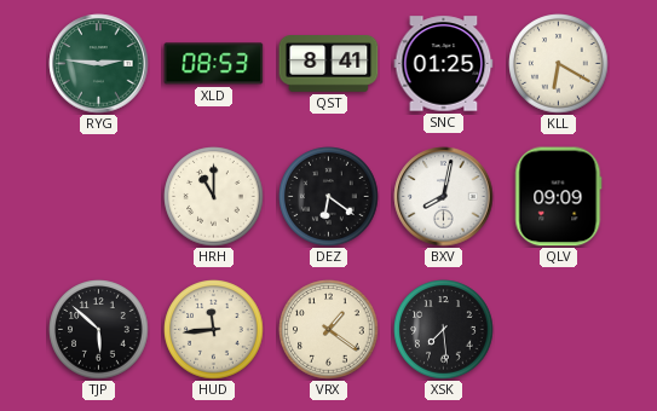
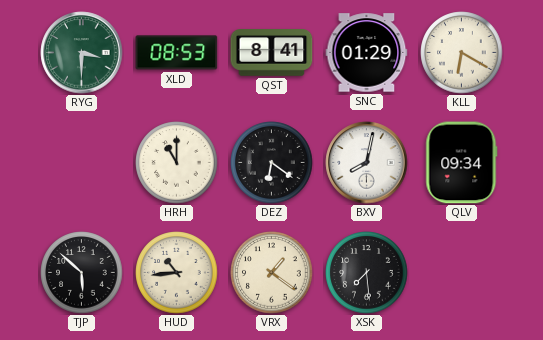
RYG: 2:46 -> 3:30 (82, 53)
SNC: 01:25 -> 01:29 (367, 53)
QLV: 09:09 -> 09:34 (462, 163)
HUD: 11:44 -> 10:44 (177, 273)
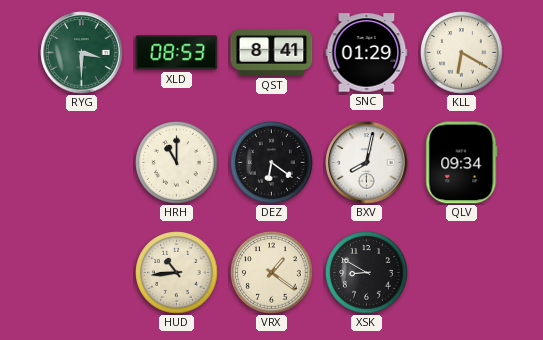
TJP: 5:52 -> none (82, 273)
XSK: 7:29 -> 8:50 (367, 273)
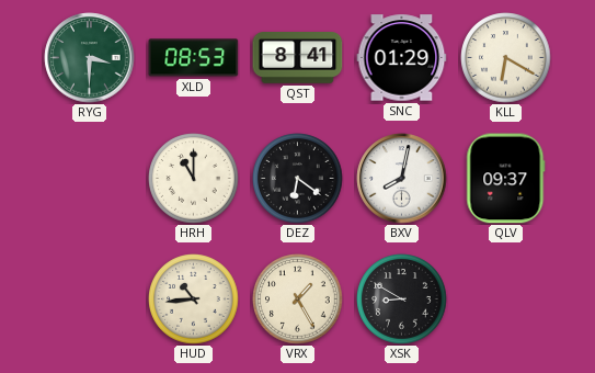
QLV: 09:34 -> 09:37 (506, 179)
VRX: 1:21 -> 1:25 (298, 299)
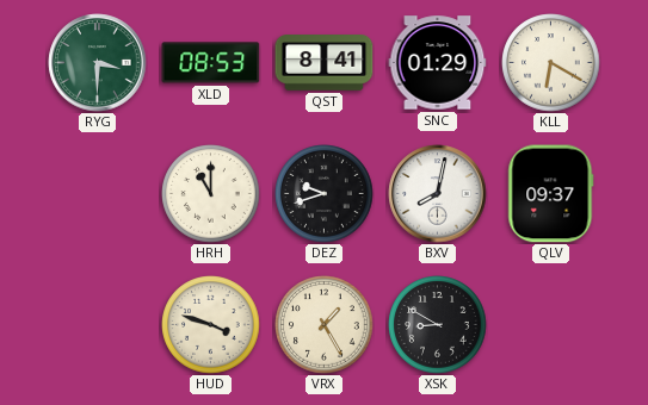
DEZ: 6:21 -> 9:42 (325, 194)
HUD: 10:44 -> 3:48 (211, 325)
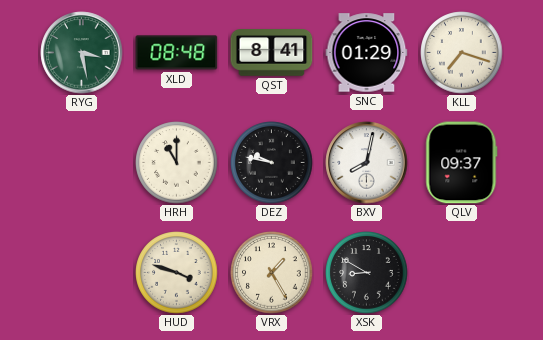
RYG: 3:30 -> 3:28 (82, 53)
XLD: 08:53 -> 08:48 (177, 53)
KLL: 6:20 -> 7:18 (462, 53)
DEZ: 9:42 -> 9:47 (272, 163)
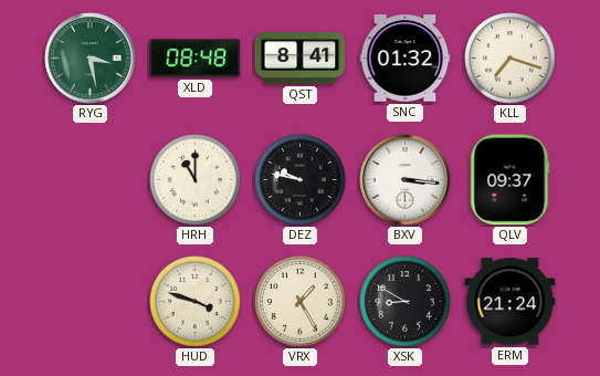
SNC: 01:29 -> 01:32 (406, 59)
BXV: 8:02 -> 3:16 (406, 180)
ERM: none -> 21:24 (510, 302)
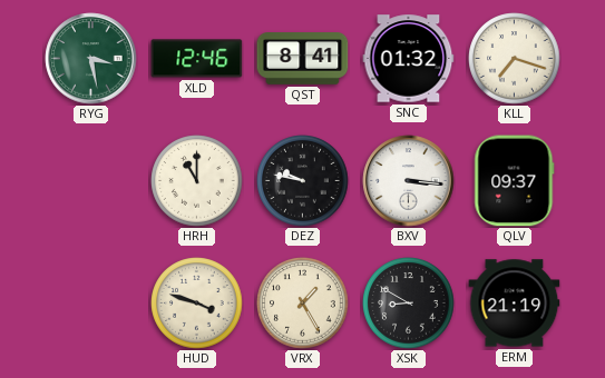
XLD: 08:48 -> 12:46 (197, 59)
ERM: 21:24 -> 21:19 (515, 304)
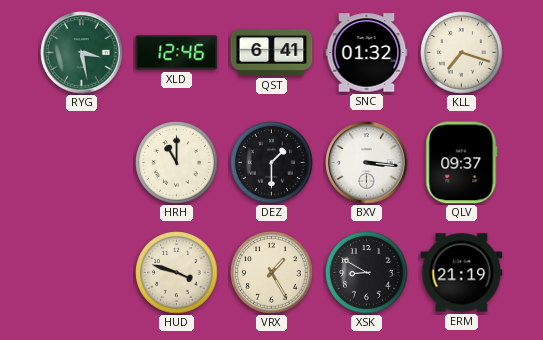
QST: 8:41 -> 6:41 (272, 53)
DEZ: 9:47 -> 1:30 (272, 163)
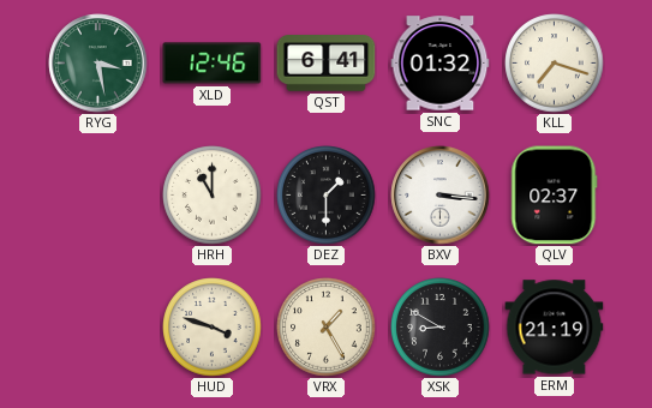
QLV: 09:37 -> 02:37 (555, 196)
